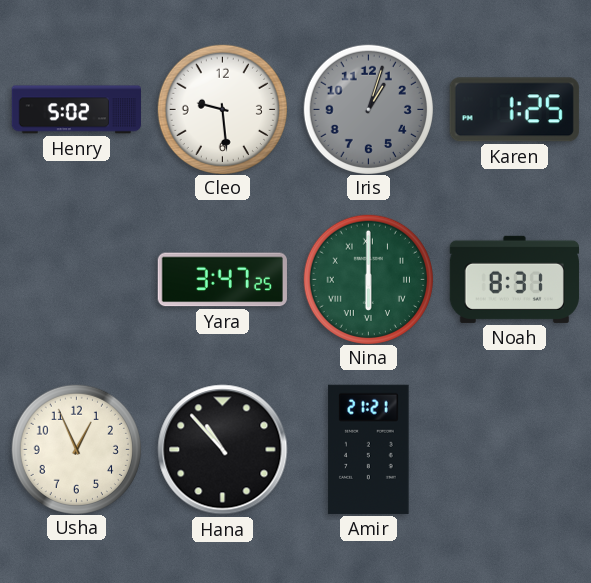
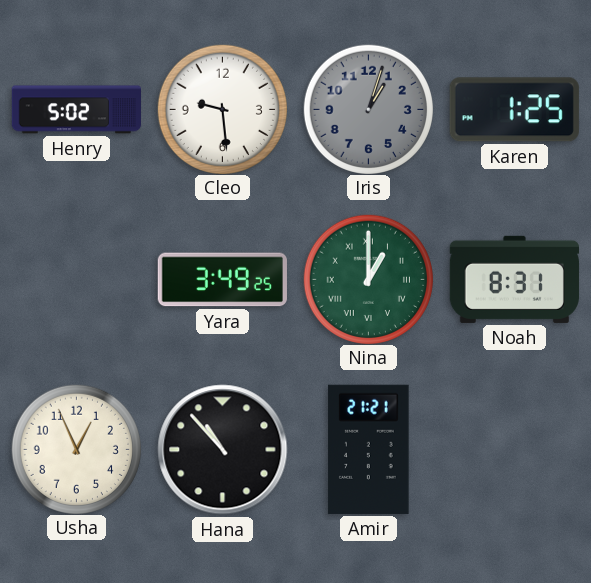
Yara: 3:47 -> 3:49 (222, 280)
Nina: 6:00 -> 1:00 (368, 279)
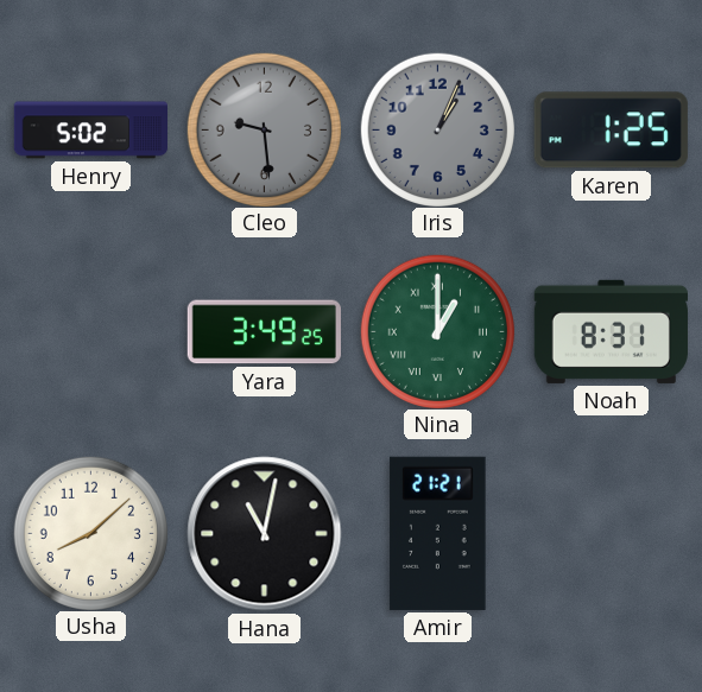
Cleo dial: white -> grey (264, 129)
Iris: 1:03 -> 1:04 (437, 129)
Usha: 12:56 -> 8:08 (90, 533)
Hana: 10:53 -> 11:02 (265, 534)
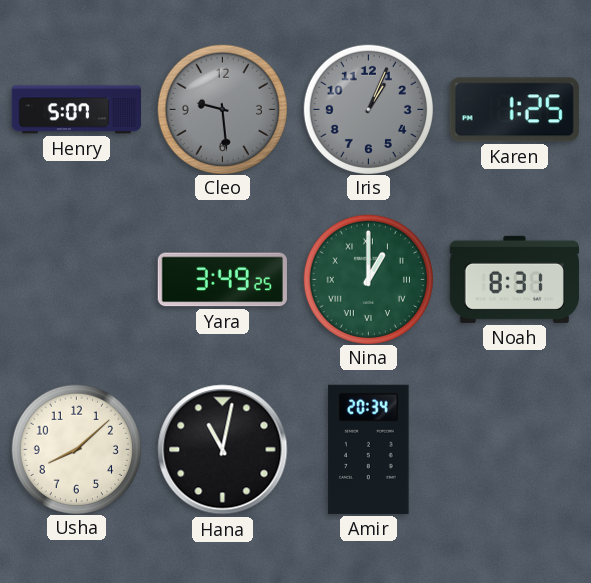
Henry: 5:02 -> 5:07 (76, 110)
Amir: 21:21 -> 20:34 (369, 449)
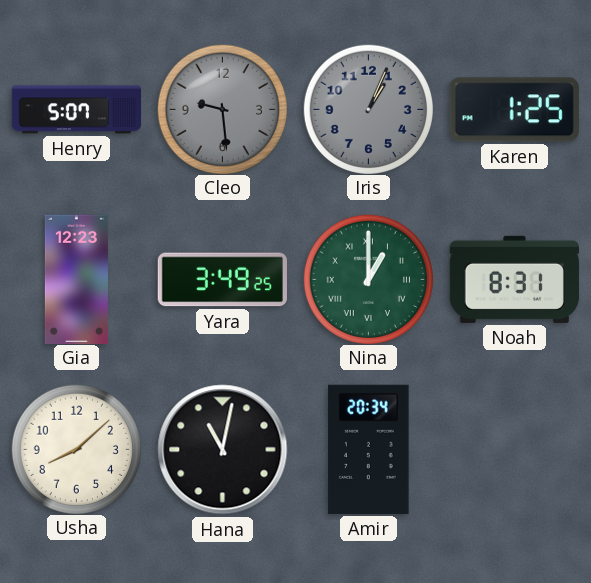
Gia: none -> 12:23 (76, 279)
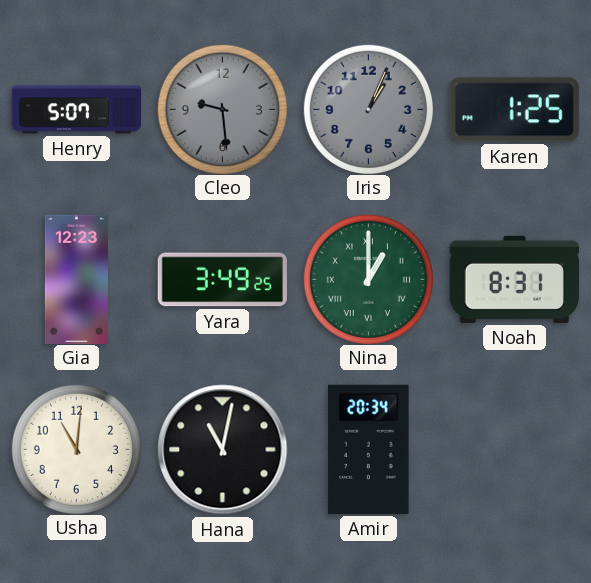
Usha: 8:08 -> 11:01 (76, 449)
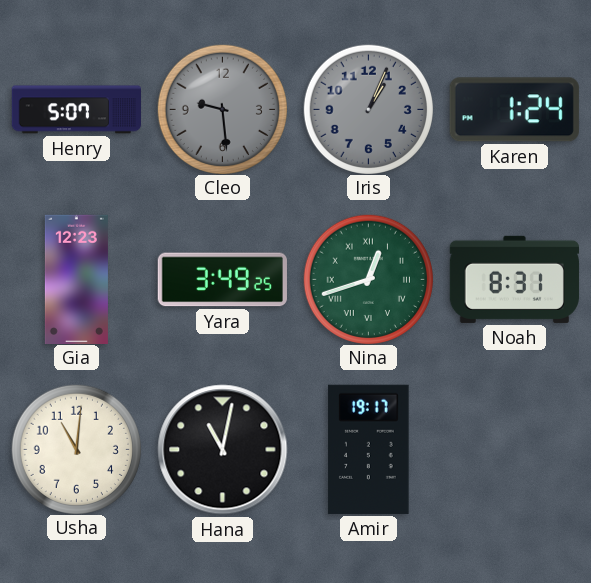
Karen: 1:25 -> 1:24 (514, 110)
Nina: 1:00 -> 12:42 (368, 279)
Amir: 20:34 -> 19:17 (369, 449)
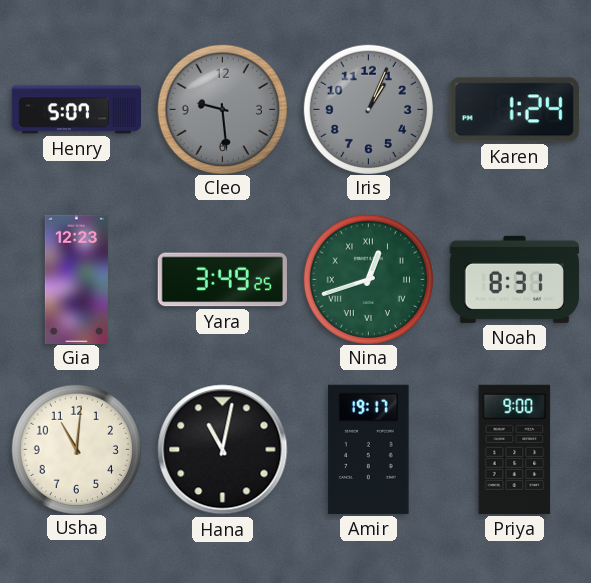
Priya: none -> 9:00 (515, 449)
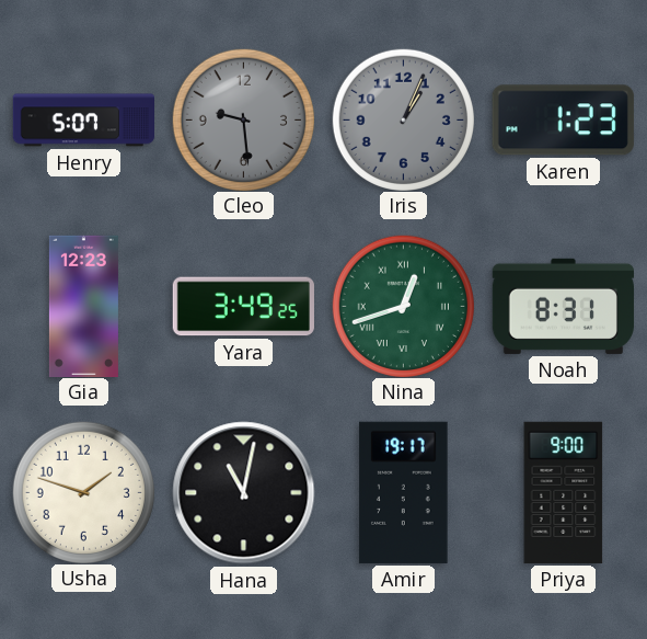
Karen: 1:24 -> 1:23 (563, 121)
Usha: 11:01 -> 1:48 (83, 492)
